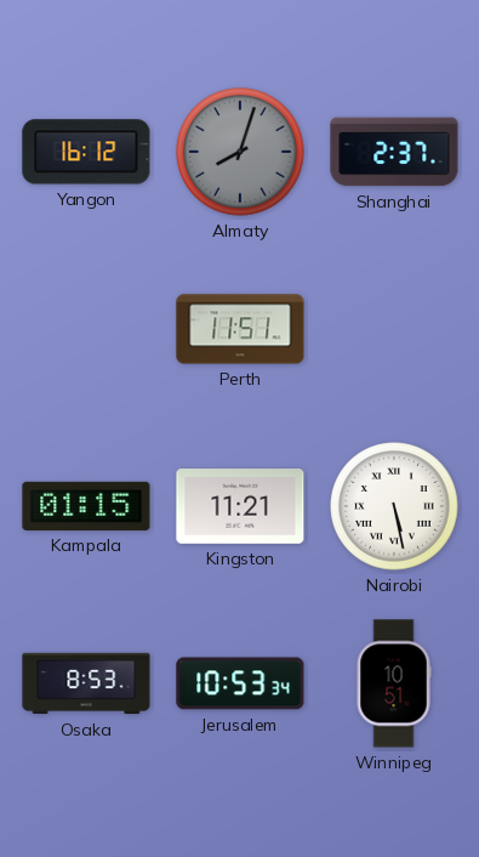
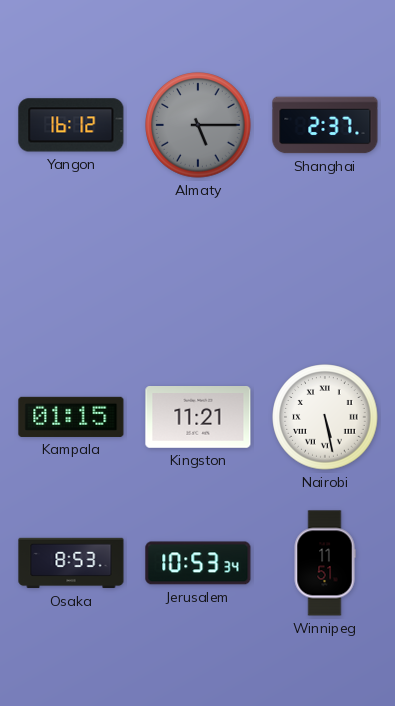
Almaty: 8:03 -> 5:15 (198, 125)
Perth: 11:51 -> none (240, 329)
Winnipeg: 10:51 -> 11:51 (325, 563)
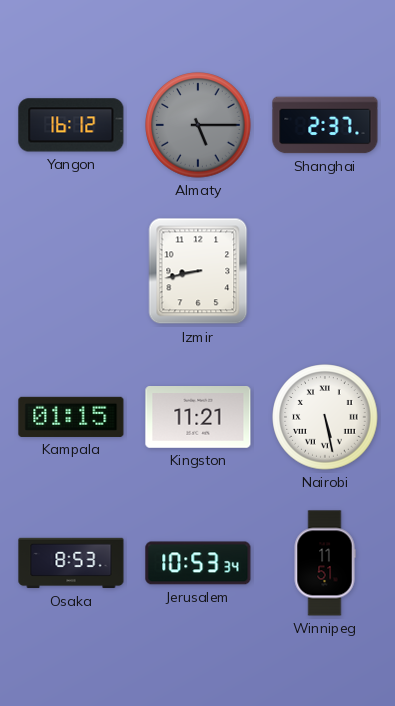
Izmir: none -> 8:43 (198, 271)
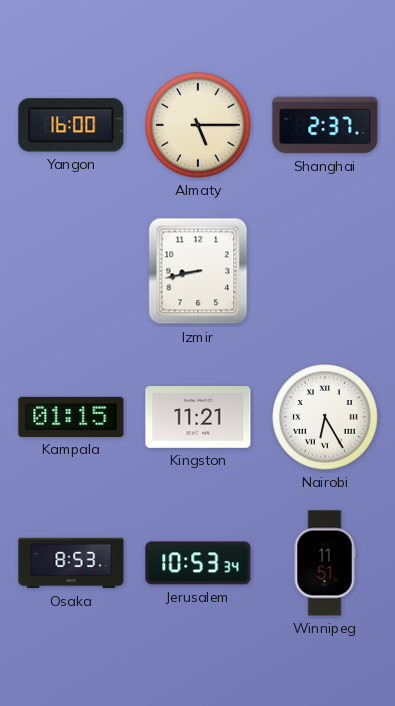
Yangon: 16:12 -> 16:00 (71, 125)
Almaty dial: grey -> cream (198, 125)
Nairobi: 5:28 -> 6:25 (325, 417)
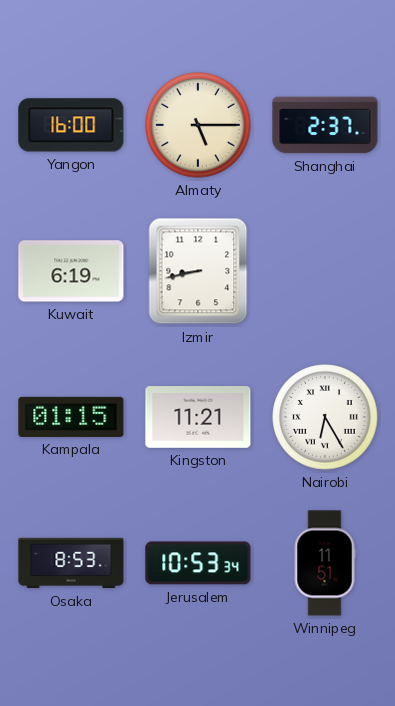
Kuwait: none -> 6:19 (71, 271)
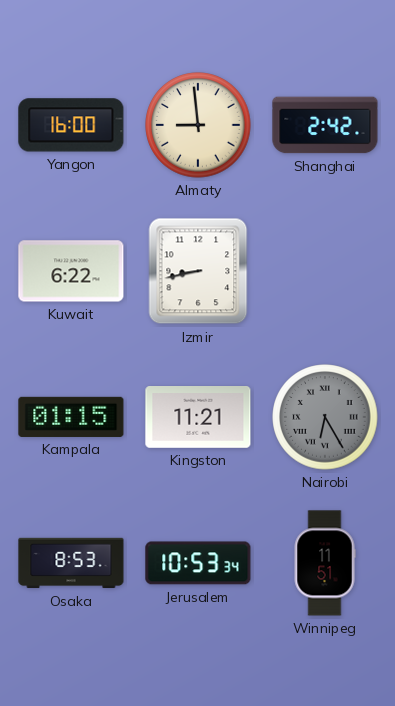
Almaty: 5:15 -> 8:59 (198, 125)
Shanghai: 2:37 -> 2:42 (325, 125)
Kuwait: 6:19 -> 6:22 (71, 271)
Nairobi dial: white -> grey (325, 417)
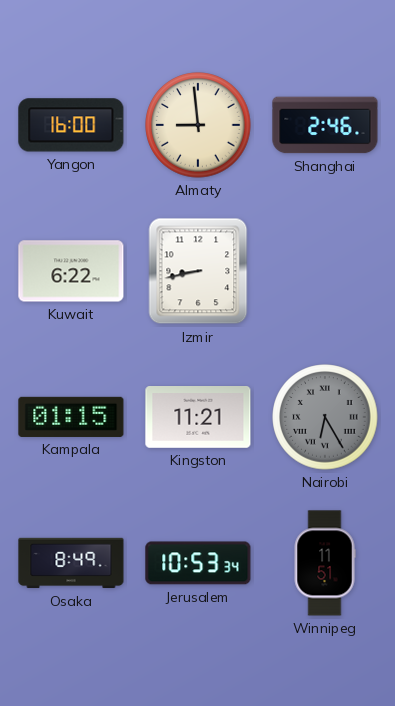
Shanghai: 2:42 -> 2:46 (325, 125)
Osaka: 8:53 -> 8:49 (71, 563)
